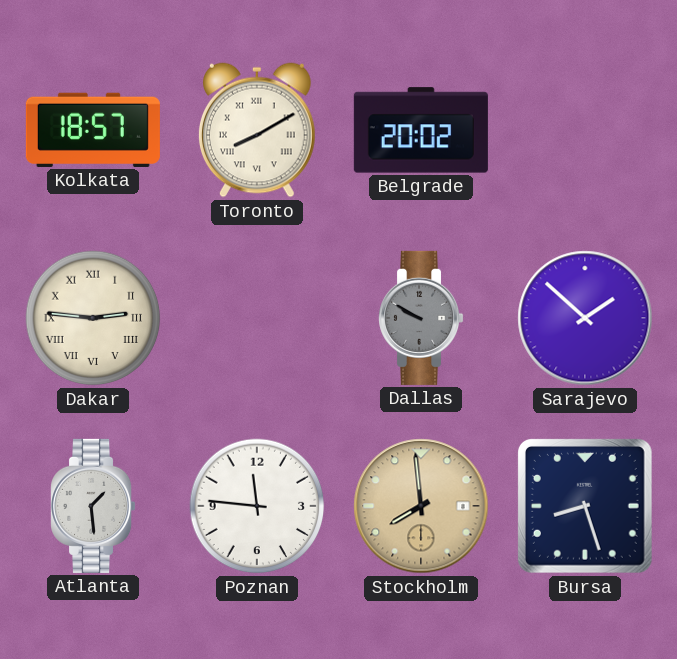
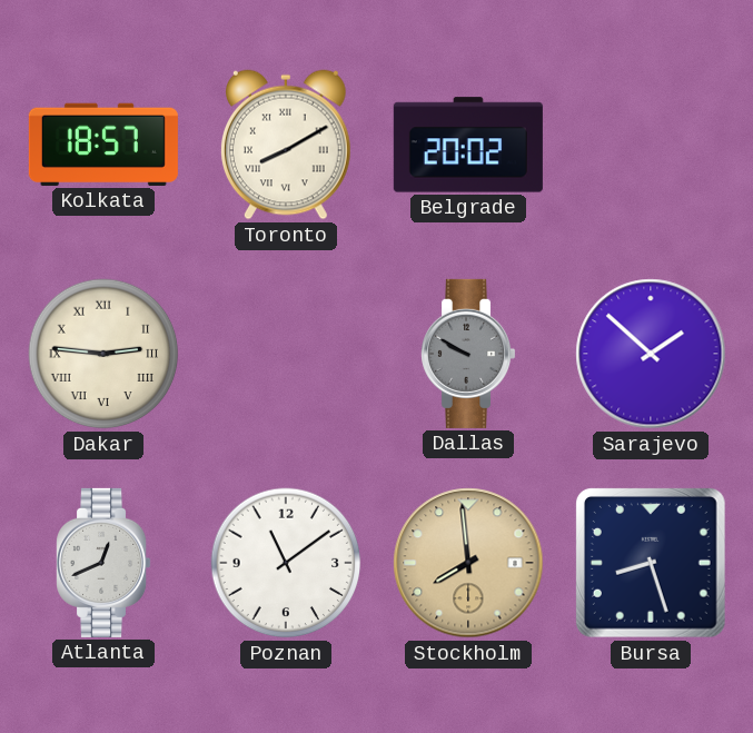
Atlanta: 1:29 -> 12:41 (103, 563)
Poznan: 11:46 -> 11:09 (286, 563)
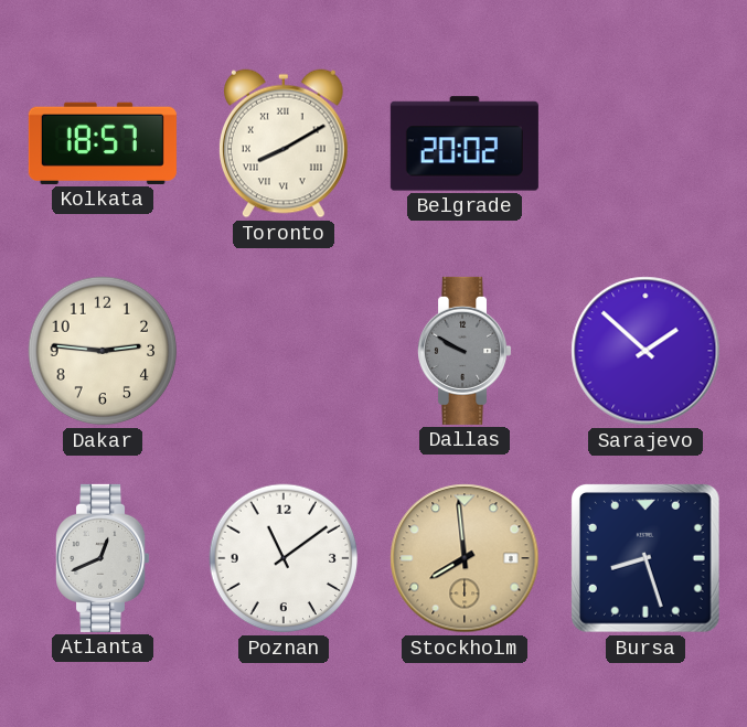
Dakar numerals: Roman -> Arabic (103, 351)
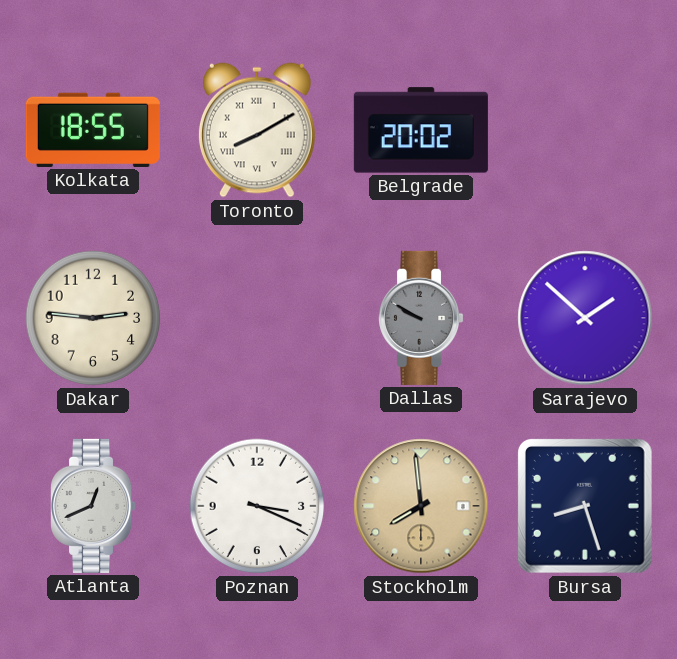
Kolkata: 18:57 -> 18:55 (93, 130)
Poznan: 11:09 -> 3:19 (257, 506)
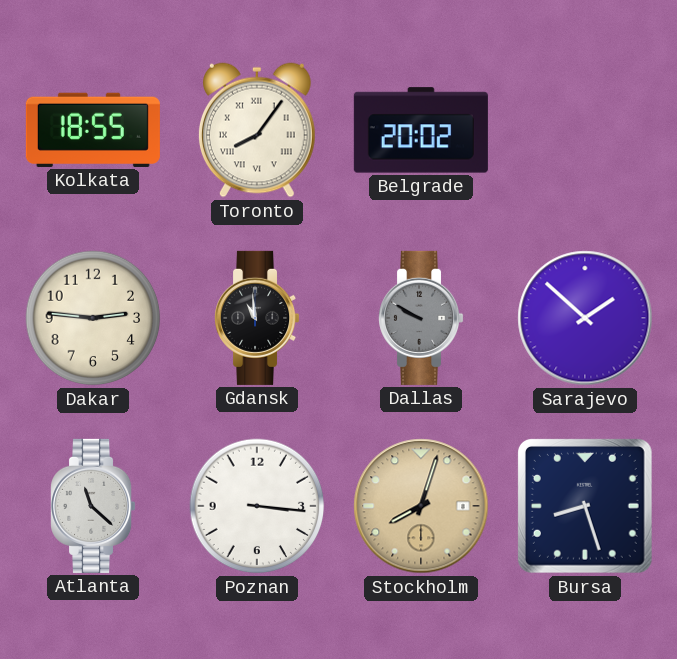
Toronto: 8:10 -> 8:06 (257, 130)
Gdansk: none -> 10:59 (257, 318)
Atlanta: 12:41 -> 11:22 (93, 506)
Poznan: 3:19 -> 3:16 (257, 506)
Stockholm: 7:59 -> 8:03 (421, 506)
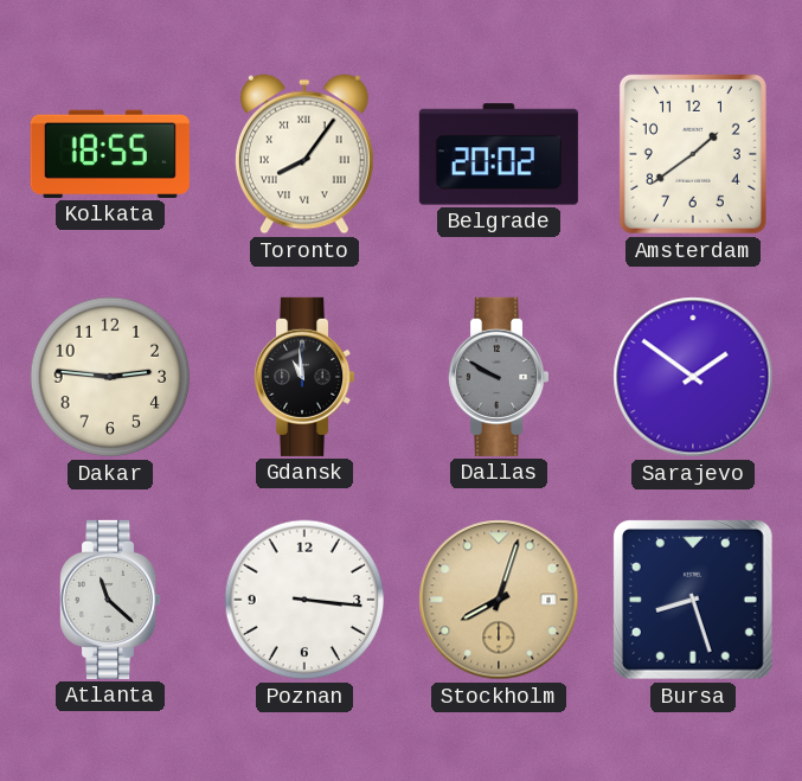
Amsterdam: none -> 1:39 (693, 154)
Sarajevo: 1:52 -> 1:51 (693, 377)
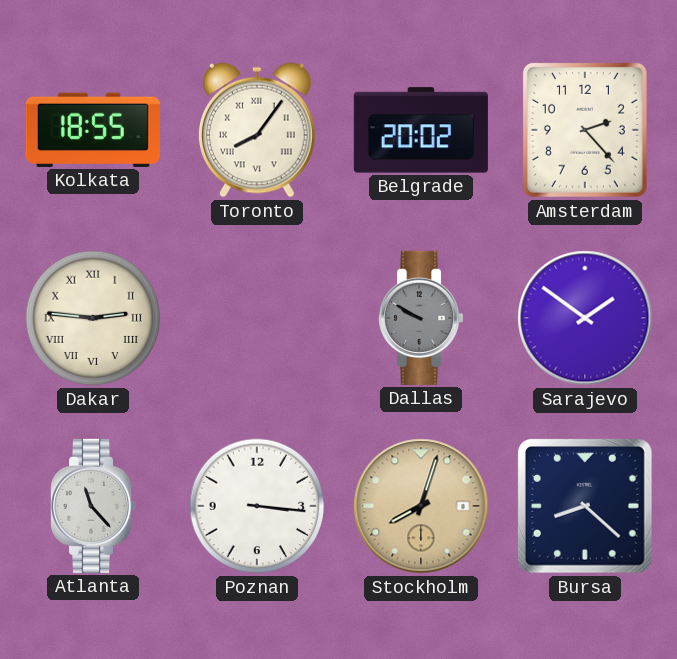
Amsterdam: 1:39 -> 2:23 (585, 130)
Dakar numerals: Arabic -> Roman (93, 318)
Gdansk: 10:59 -> none (304, 377)
Atlanta: 11:22 -> 11:23 (93, 506)
Bursa: 8:27 -> 8:22 (585, 506)
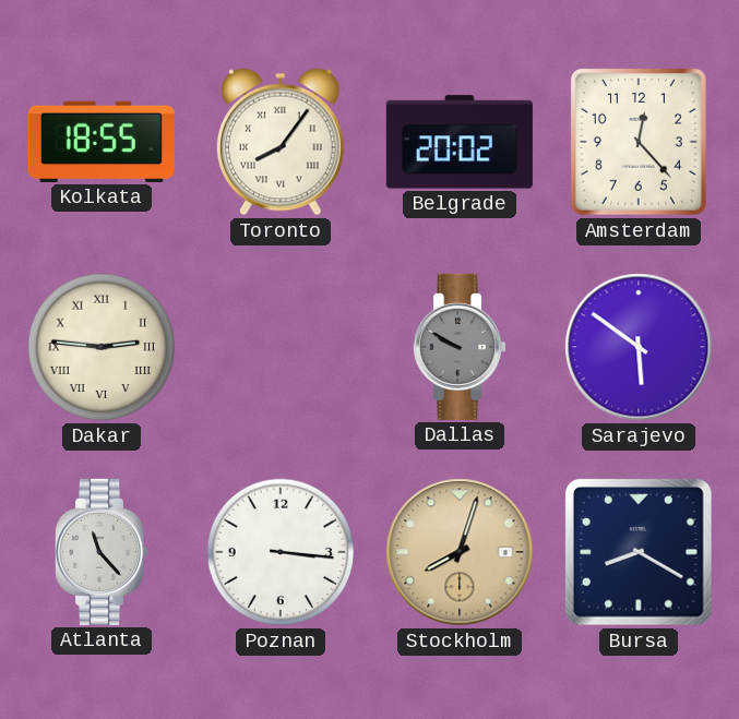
Amsterdam: 2:23 -> 12:23 (639, 142)
Sarajevo: 1:51 -> 5:51 (639, 347)
Bursa: 8:22 -> 8:20 (639, 552)
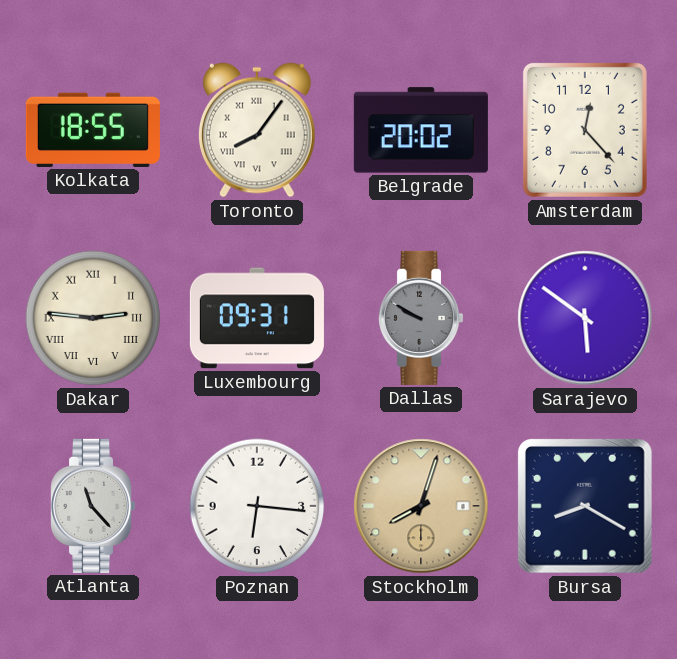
Luxembourg: none -> 09:31 (257, 318)
Poznan: 3:16 -> 6:16 (257, 506)
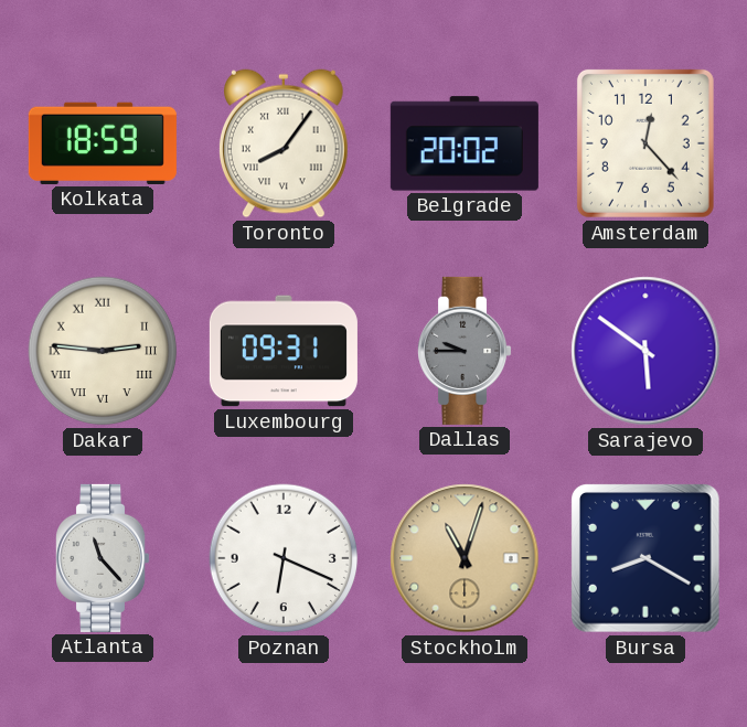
Kolkata: 18:55 -> 18:59 (103, 143)
Dallas: 9:50 -> 9:45 (465, 351)
Poznan: 6:16 -> 6:19 (284, 558)
Stockholm: 8:03 -> 11:03 (465, 558)
